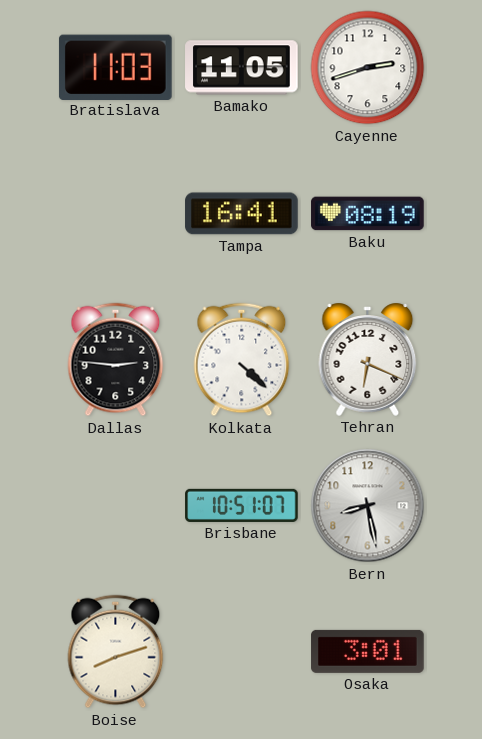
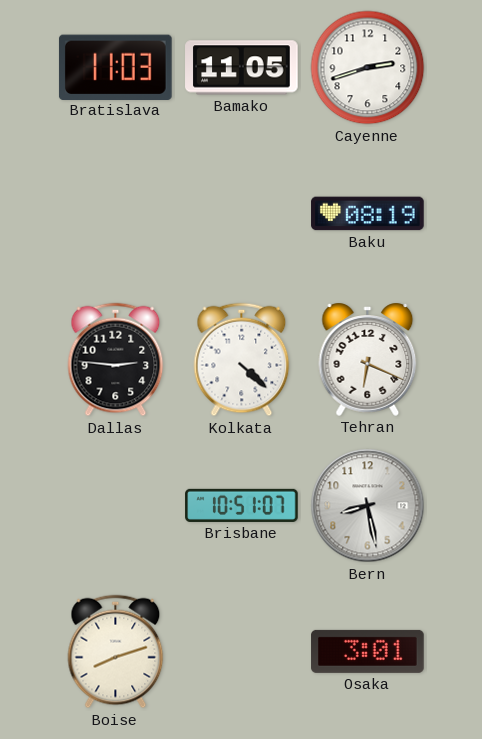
Tampa: 16:41 -> none (242, 214)
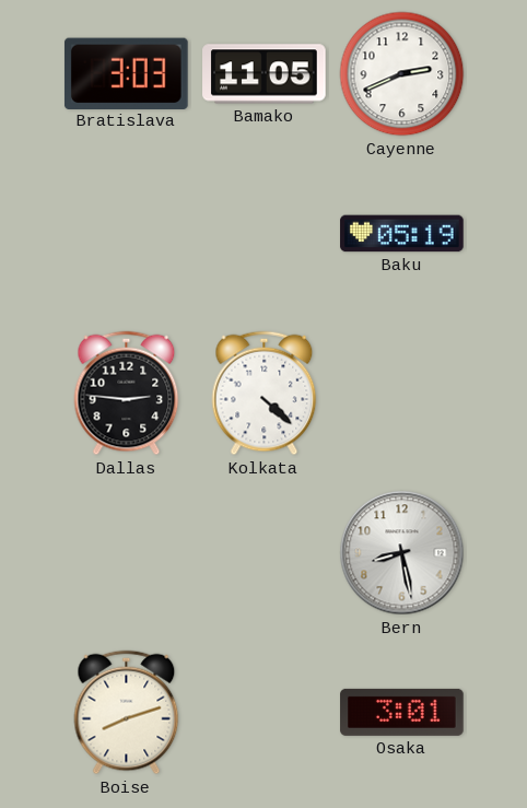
Bratislava: 11:03 -> 3:03 (126, 73)
Cayenne: 2:42 -> 2:41 (402, 74)
Baku: 08:19 -> 05:19 (402, 234)
Tehran: 6:19 -> none (368, 359)
Brisbane: 10:51 -> none (242, 505)
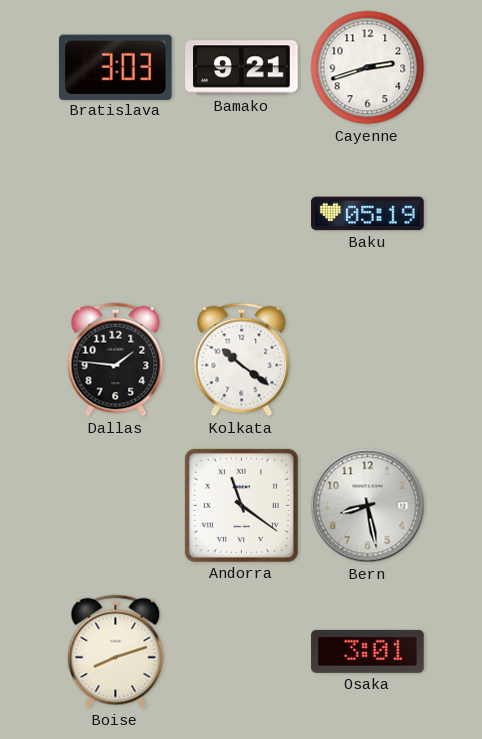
Bamako: 11:05 -> 9:21 (242, 68)
Cayenne: 2:41 -> 2:42 (368, 68)
Dallas: 2:46 -> 1:46 (116, 360)
Kolkata: 4:22 -> 10:21 (242, 360)
Andorra: none -> 11:21 (241, 505)
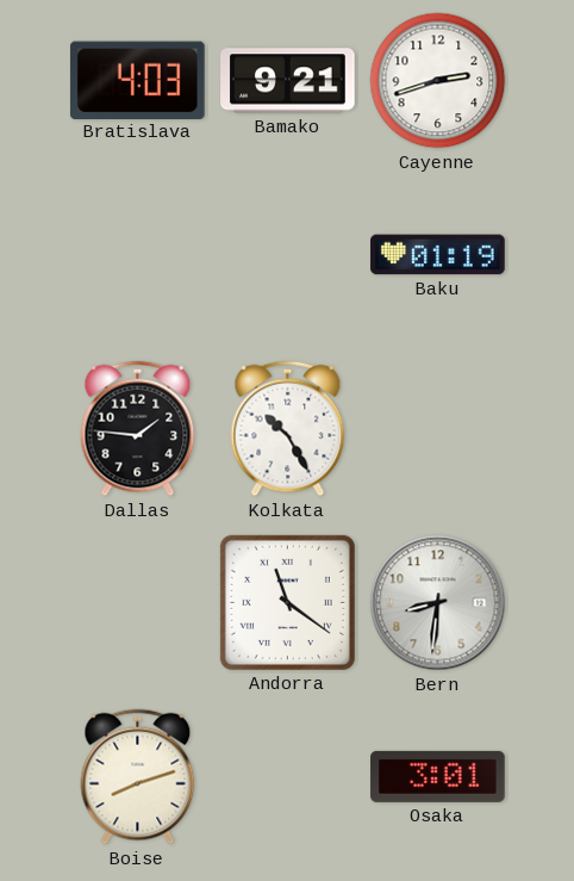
Bratislava: 3:03 -> 4:03 (137, 80)
Baku: 05:19 -> 01:19 (438, 255)
Kolkata: 10:21 -> 10:25 (288, 429)
Bern: 8:28 -> 8:31 (438, 603)
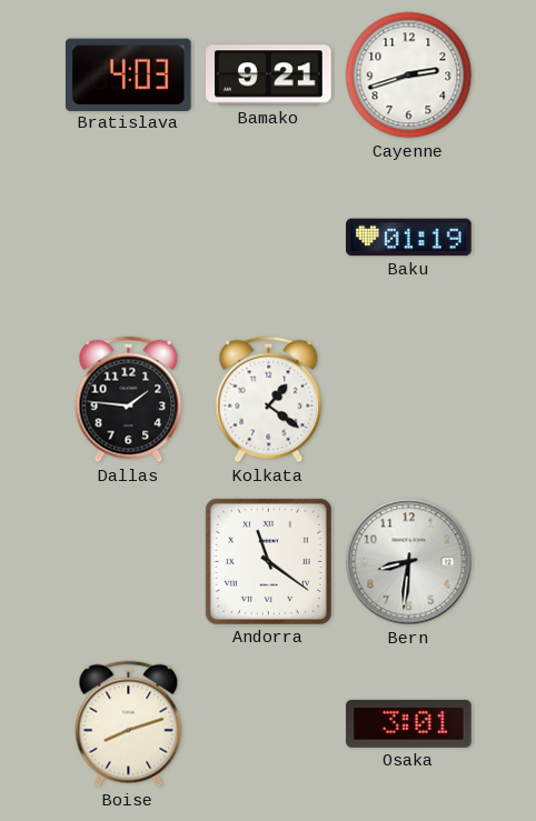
Kolkata: 10:25 -> 1:21 (269, 400)
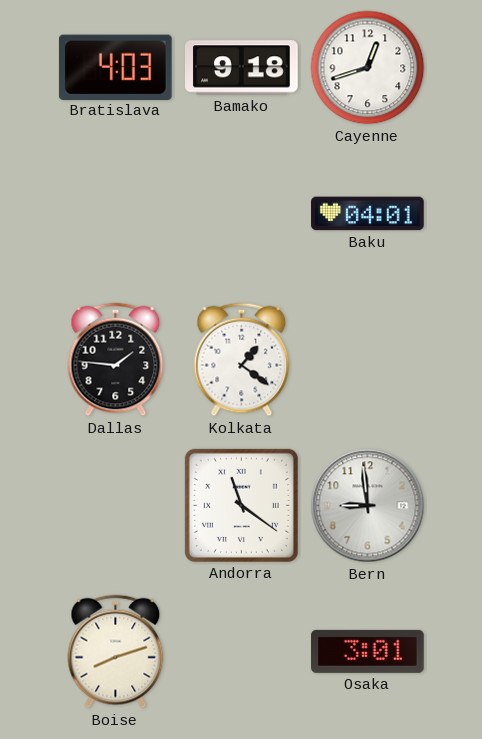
Bamako: 9:21 -> 9:18 (242, 68)
Cayenne: 2:42 -> 12:42 (368, 68)
Baku: 01:19 -> 04:01 (368, 214)
Bern: 8:31 -> 8:59 (368, 506)
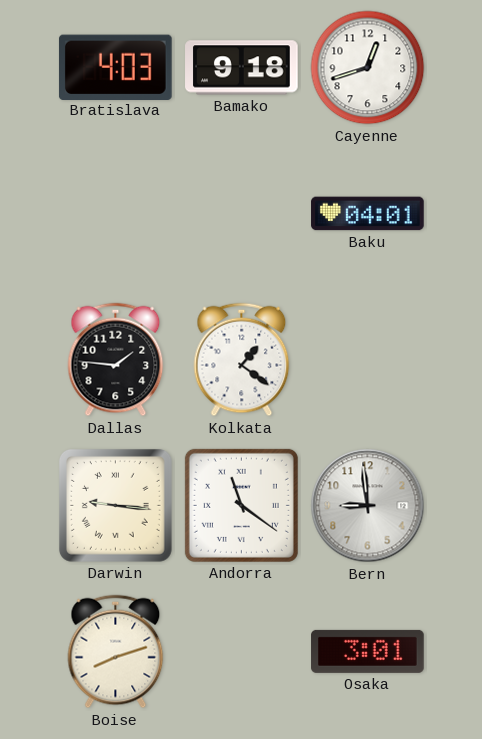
Darwin: none -> 9:16 (115, 505)
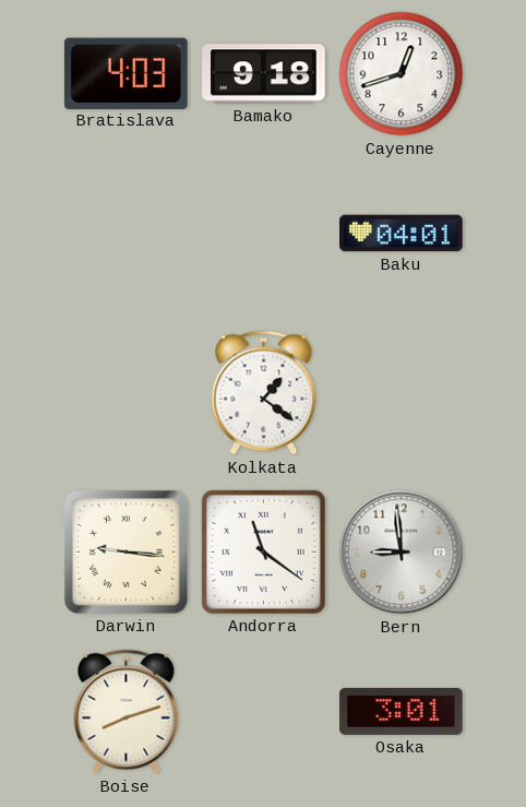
Dallas: 1:46 -> none (116, 360)
